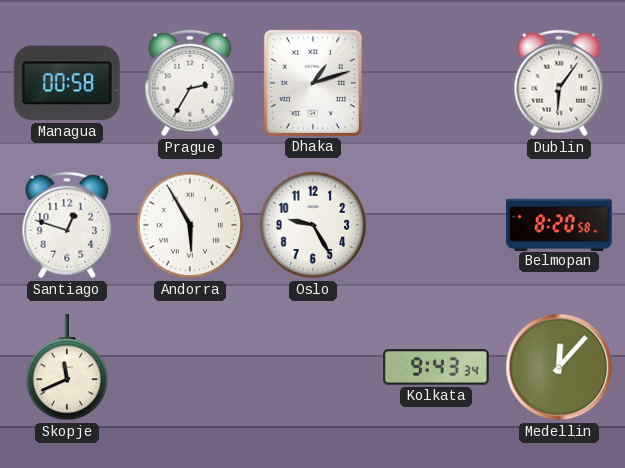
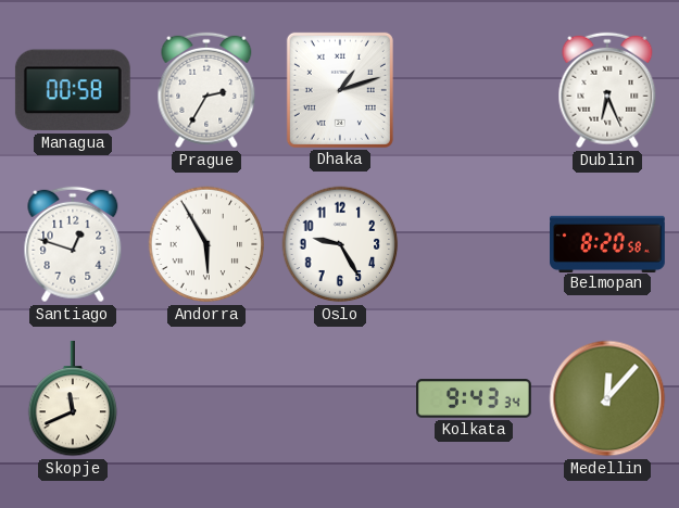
Dublin: 6:06 -> 6:26 (607, 90)
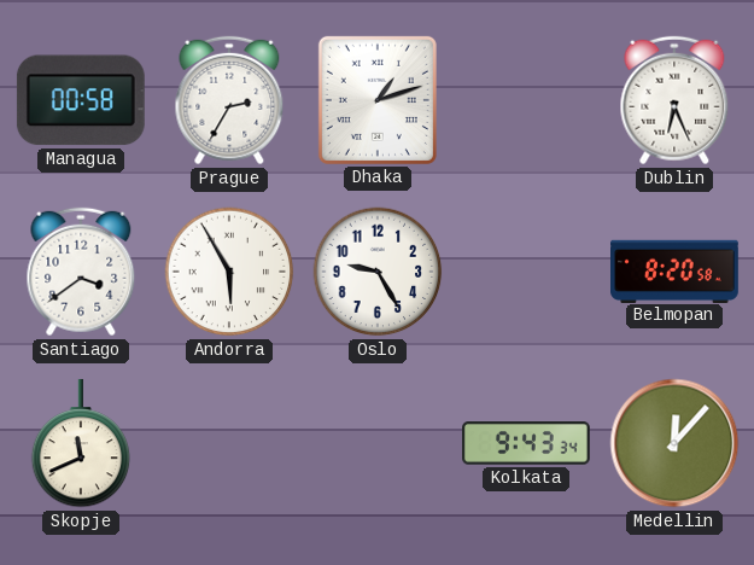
Santiago: 12:48 -> 3:39 (81, 272)
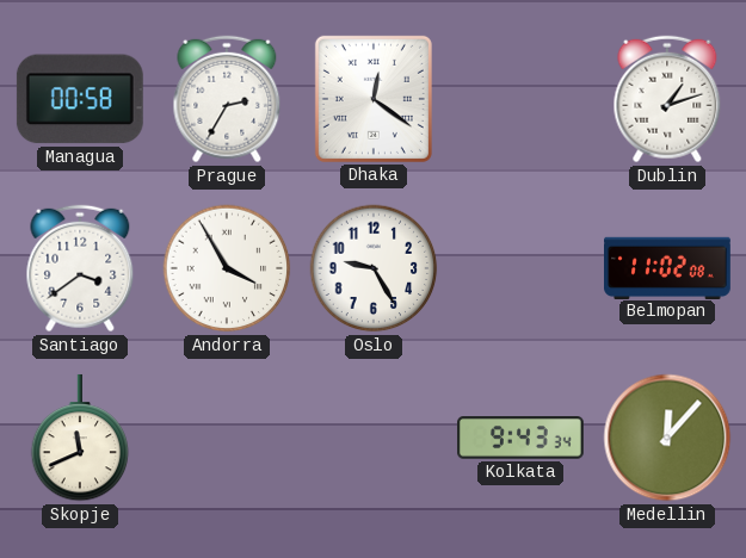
Dhaka: 1:12 -> 12:21 (374, 99)
Dublin: 6:26 -> 1:12 (667, 99)
Andorra: 5:55 -> 3:55 (227, 268)
Belmopan: 8:20 -> 11:02 (668, 267)
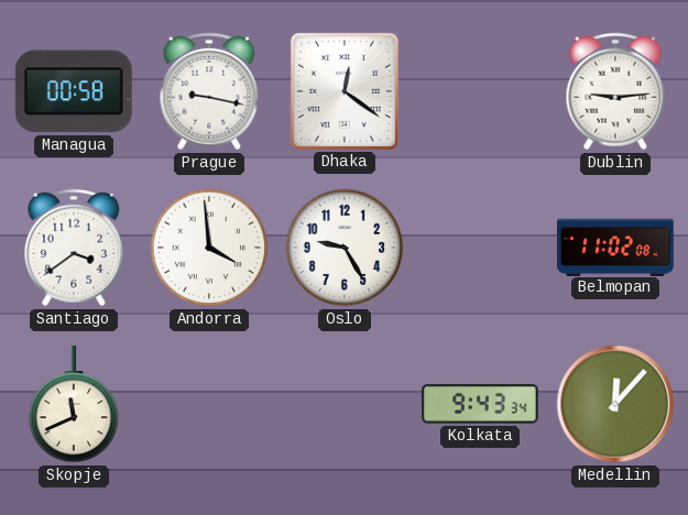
Prague: 2:35 -> 9:17 (209, 91)
Dublin: 1:12 -> 9:14 (615, 91)
Andorra: 3:55 -> 3:59 (209, 248)
